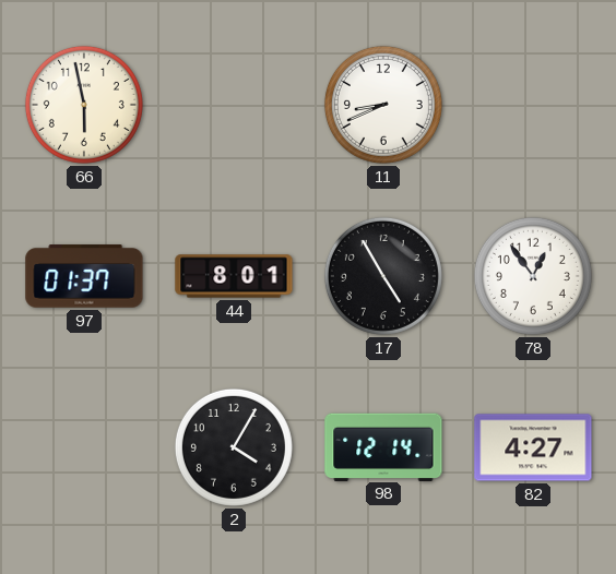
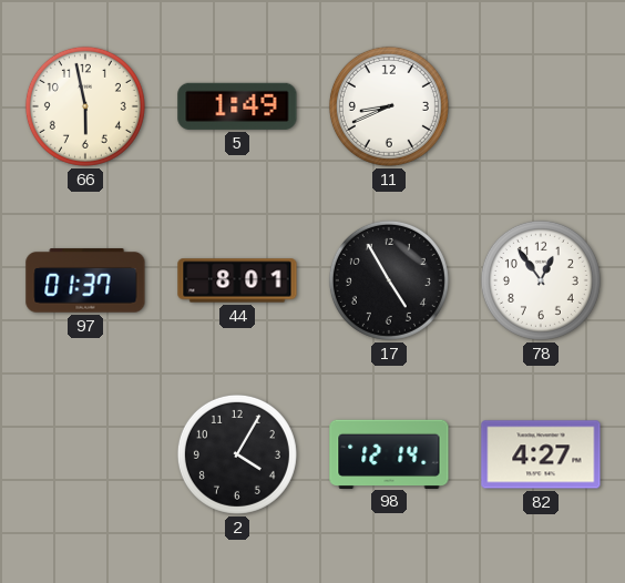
5: none -> 1:49 (237, 106)
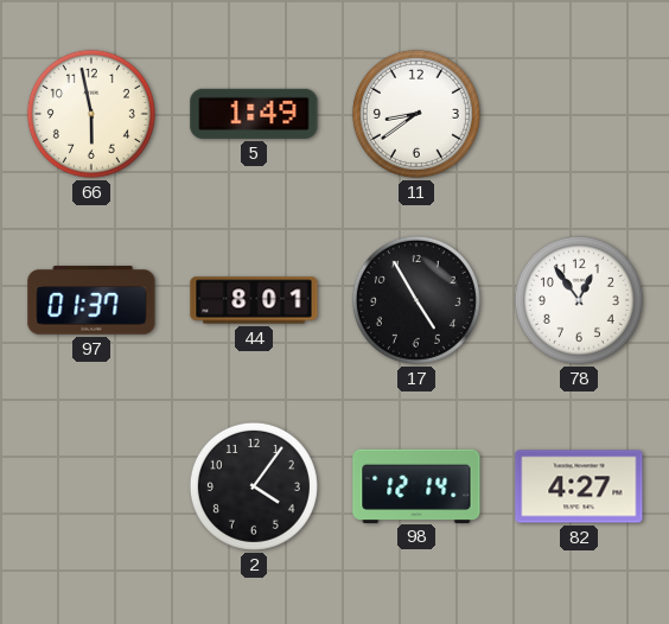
11: 8:41 -> 8:39 (416, 114)
2: 4:05 -> 4:06 (254, 486)
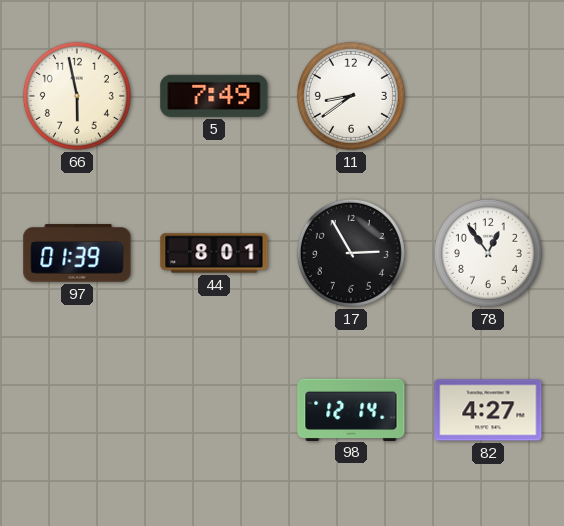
5: 1:49 -> 7:49 (214, 96)
97: 01:37 -> 01:39 (77, 253)
17: 4:55 -> 2:55 (351, 253)
2: 4:06 -> none (254, 486)
